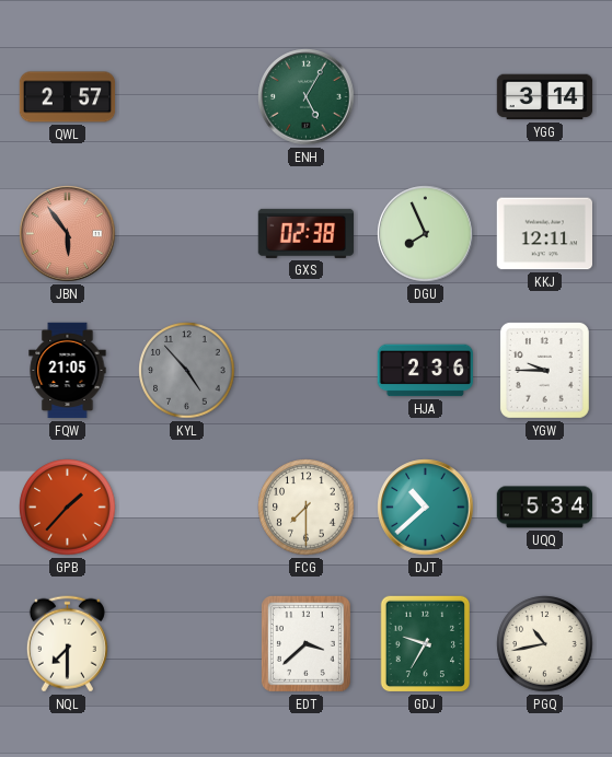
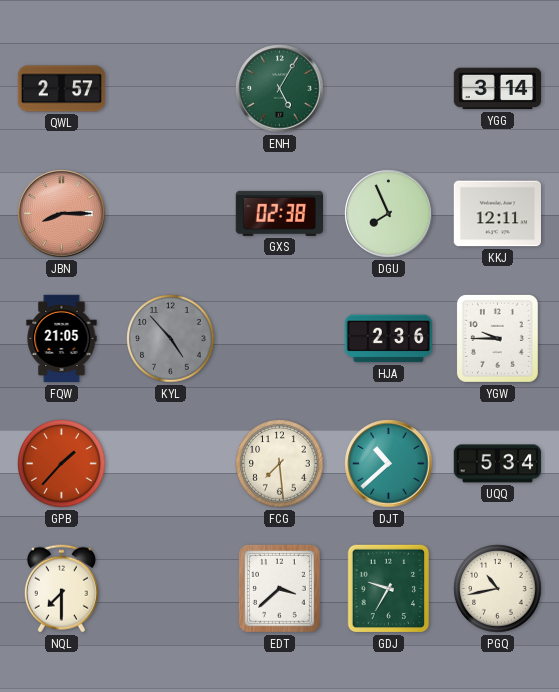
JBN: 5:54 -> 8:15 (62, 214)
FCG: 7:30 -> 7:29 (280, 464)
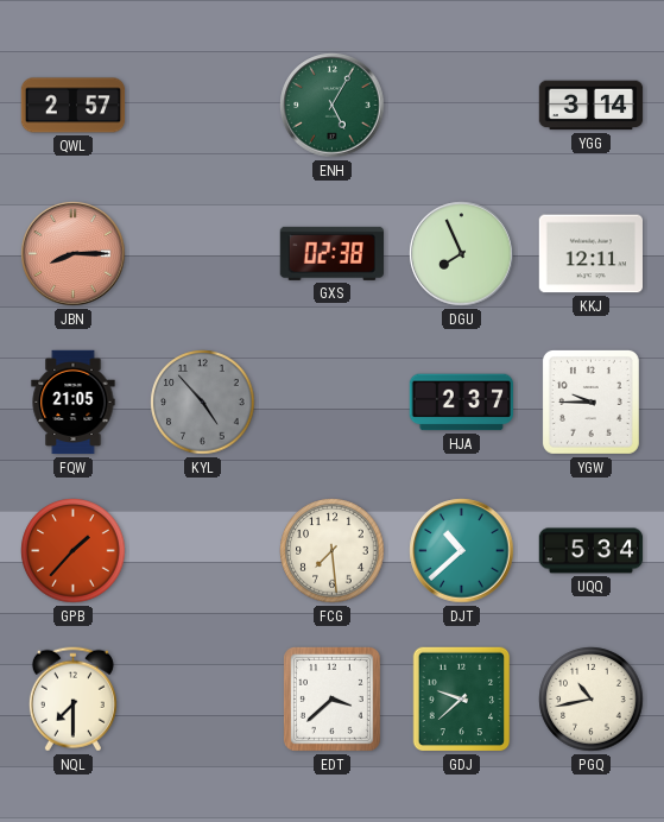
HJA: 2:36 -> 2:37 (461, 403)
GDJ: 9:35 -> 9:38 (462, 700)
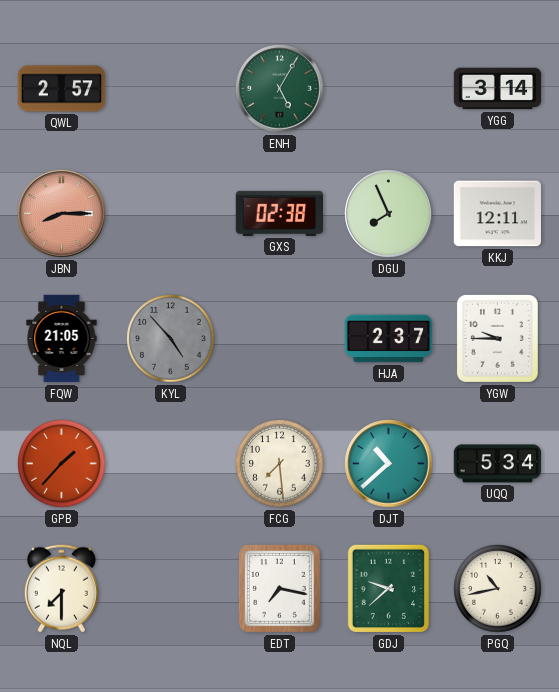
EDT: 3:38 -> 7:17 (279, 588)
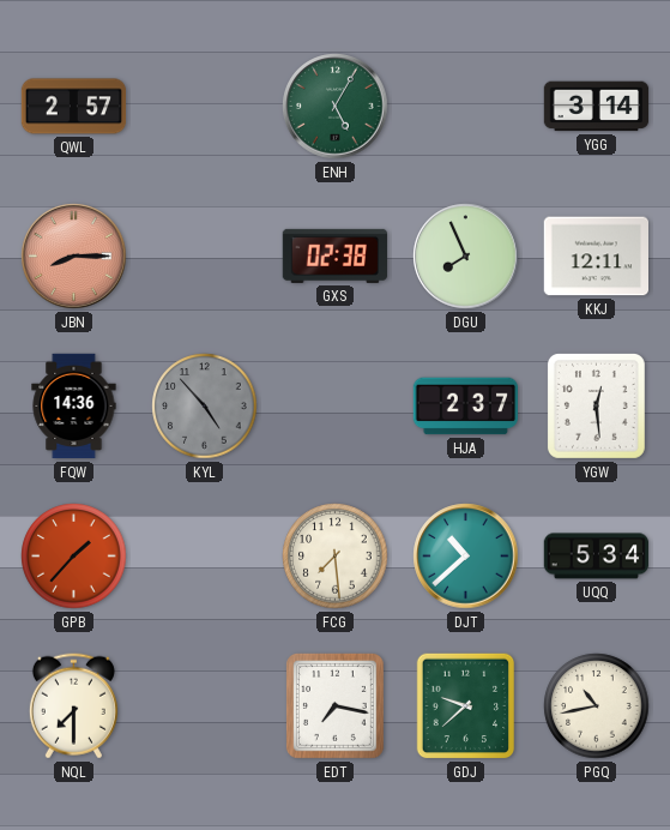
FQW: 21:05 -> 14:36 (74, 407)
YGW: 9:45 -> 12:29 (596, 405)
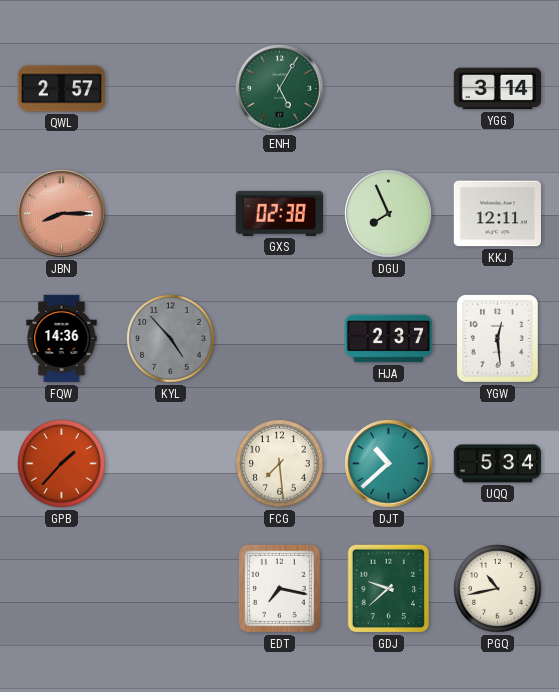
NQL: 7:30 -> none (73, 706)
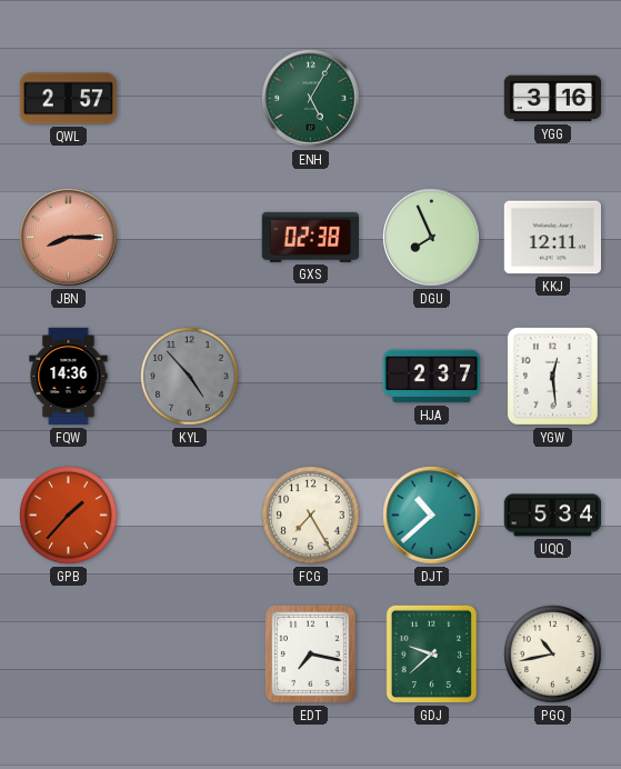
YGG: 3:14 -> 3:16 (553, 99)
FCG: 7:29 -> 7:25 (311, 516)
